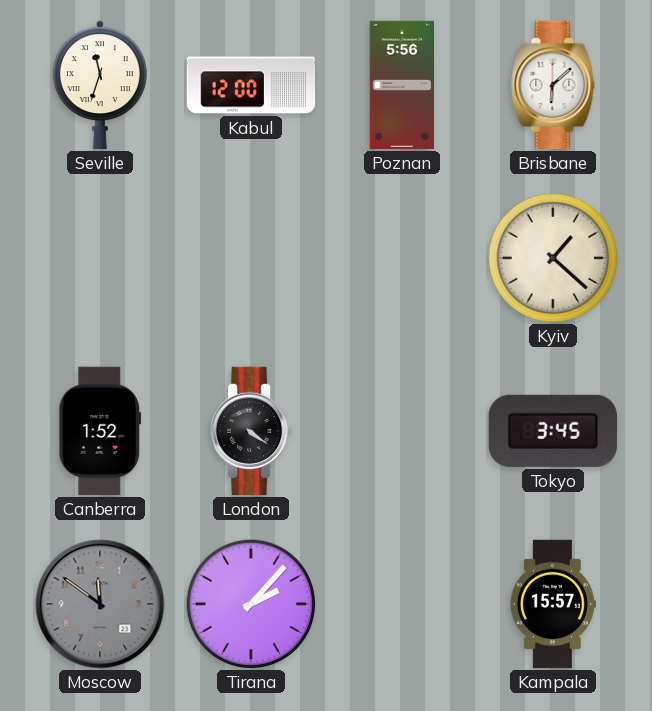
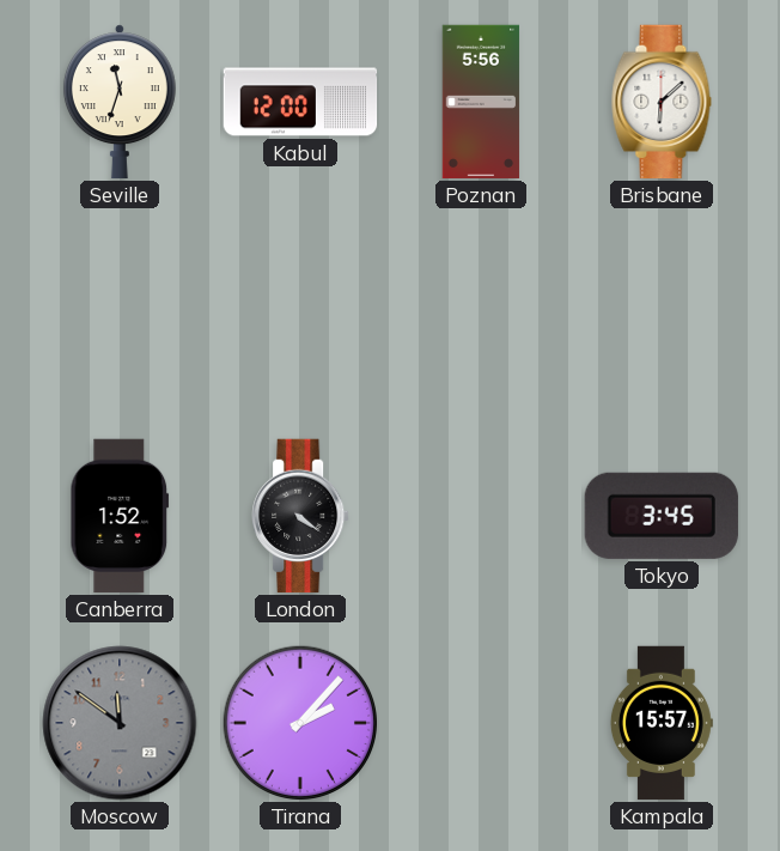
Kyiv: 1:22 -> none (552, 257)
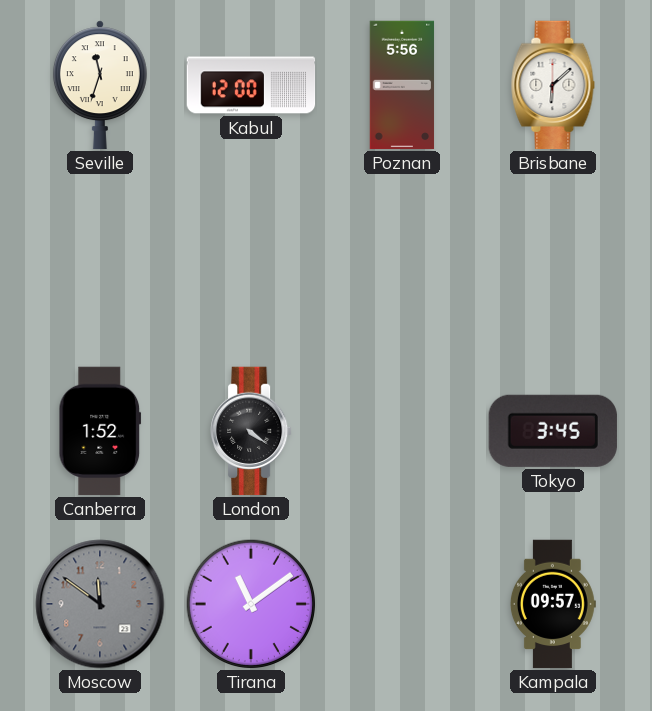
Tirana: 2:07 -> 11:09 (250, 603)
Kampala: 15:57 -> 09:57 (553, 604)
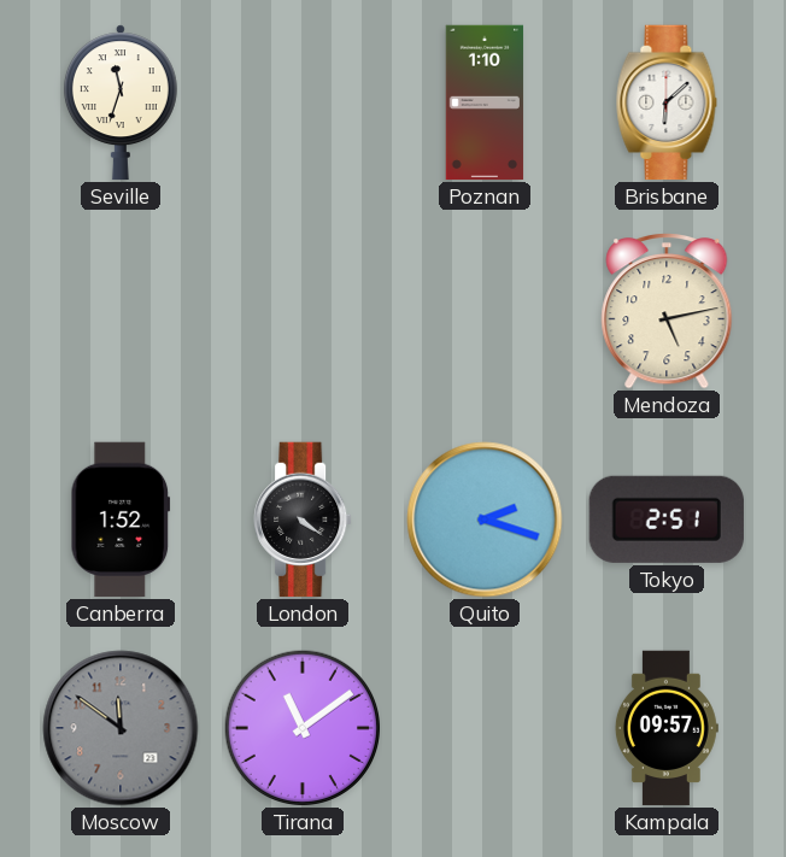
Kabul: 12:00 -> none (251, 85)
Poznan: 5:56 -> 1:10 (485, 102)
Mendoza: none -> 5:13 (667, 312)
Quito: none -> 2:18 (485, 520)
Tokyo: 3:45 -> 2:51 (667, 520)
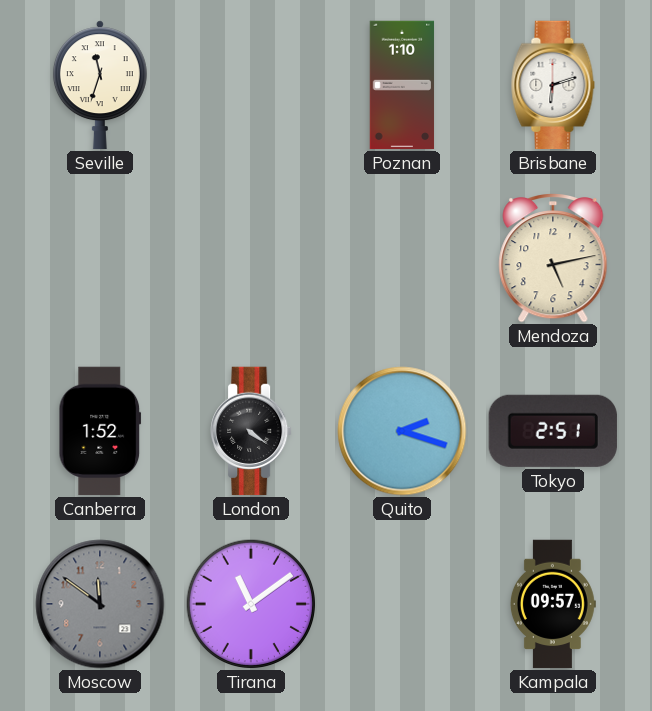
Brisbane: 6:08 -> 6:12 (553, 85)
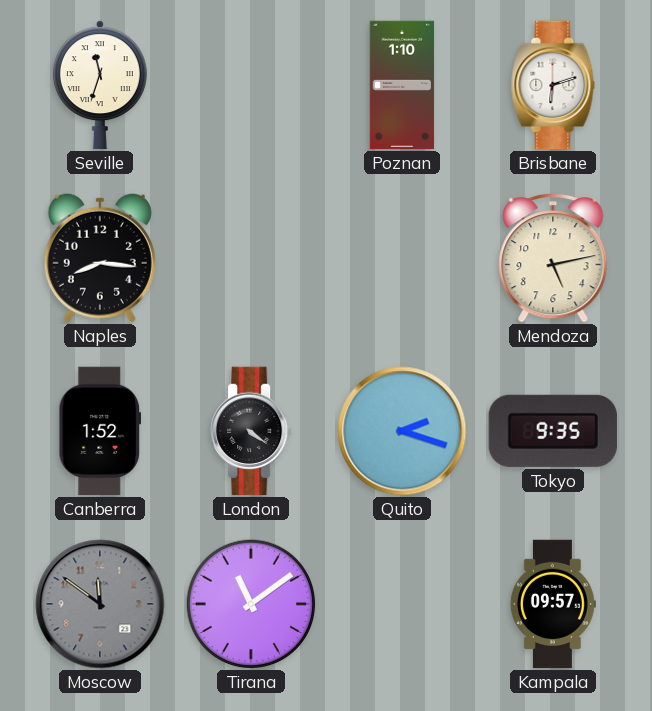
Naples: none -> 8:16 (100, 258)
Tokyo: 2:51 -> 9:35 (553, 431)
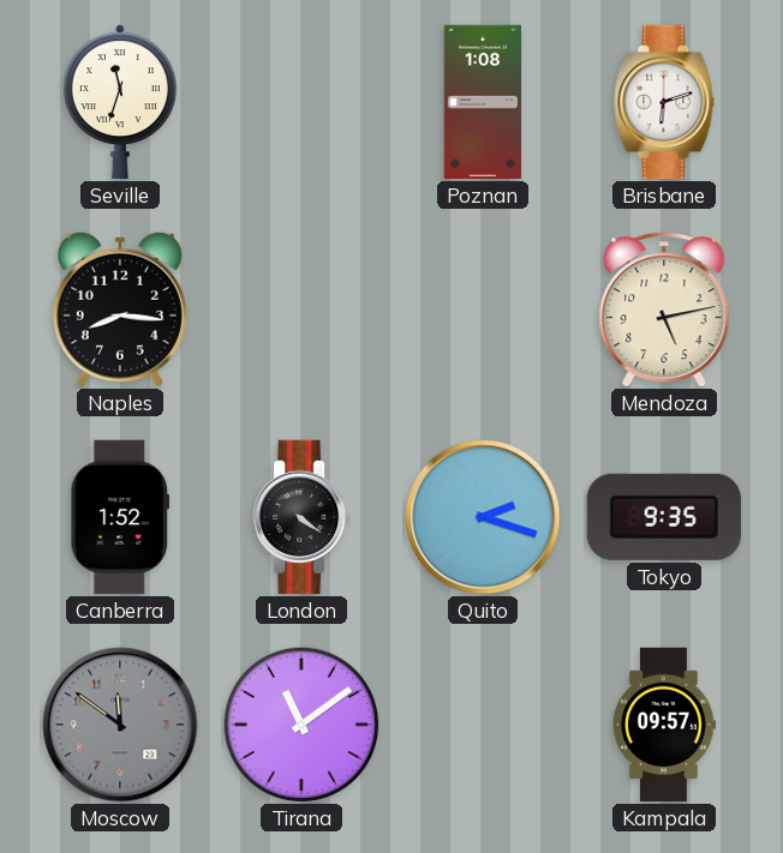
Poznan: 1:10 -> 1:08 (483, 102)
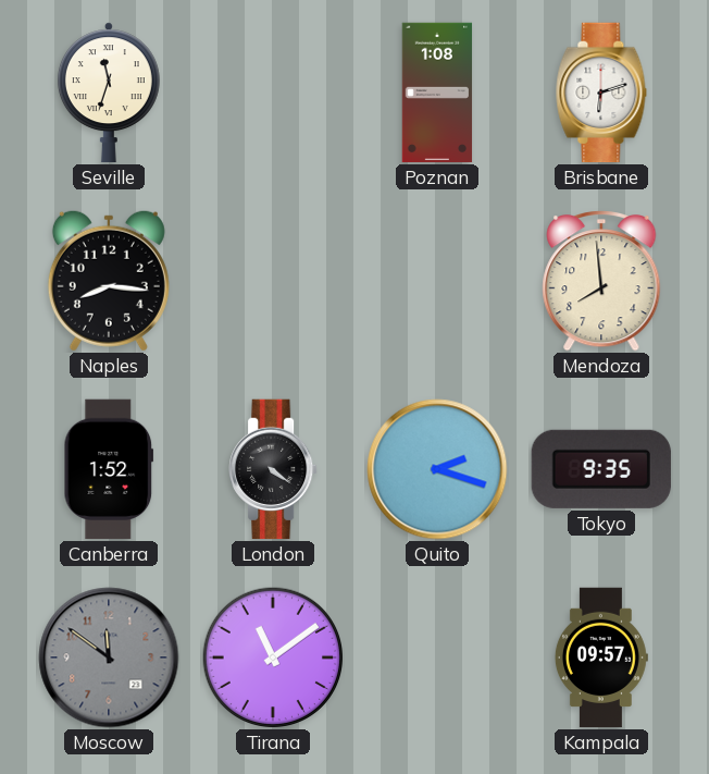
Mendoza: 5:13 -> 7:59 (601, 282)
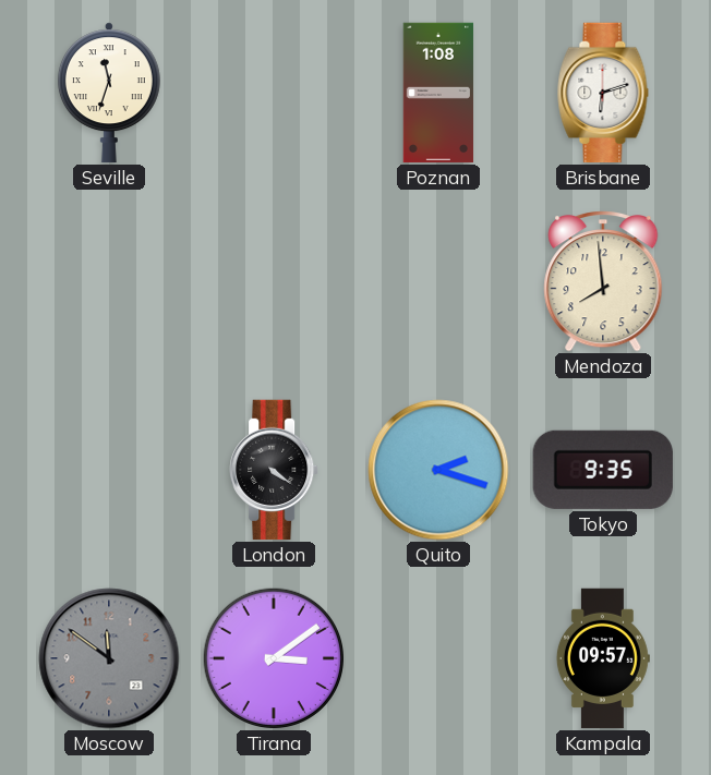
Naples: 8:16 -> none (109, 281)
Canberra: 1:52 -> none (109, 469)
Tirana: 11:09 -> 3:09 (273, 657)
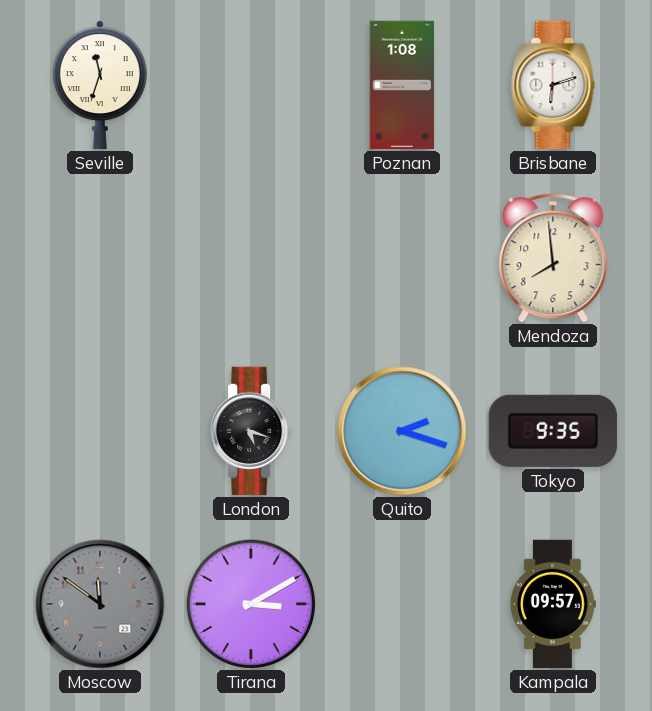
London: 4:21 -> 5:18 (251, 431)
Tirana: 3:09 -> 3:10 (250, 603)
